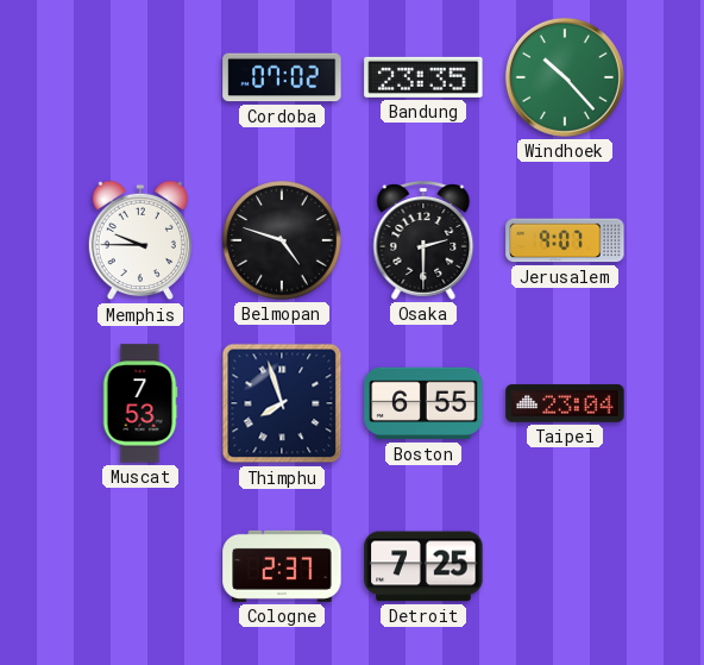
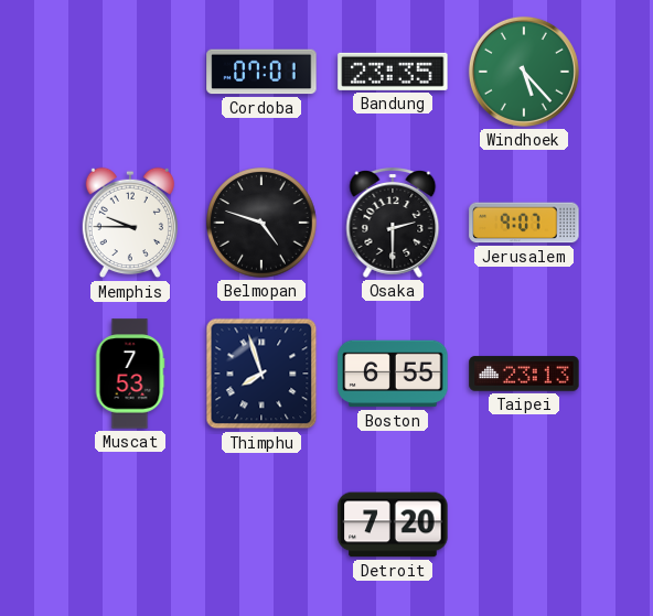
Cordoba: 07:02 -> 07:01 (261, 72)
Windhoek: 10:23 -> 5:23 (524, 72)
Taipei: 23:04 -> 23:13 (524, 374)
Cologne: 2:37 -> none (282, 566)
Detroit: 7:25 -> 7:20 (393, 525)
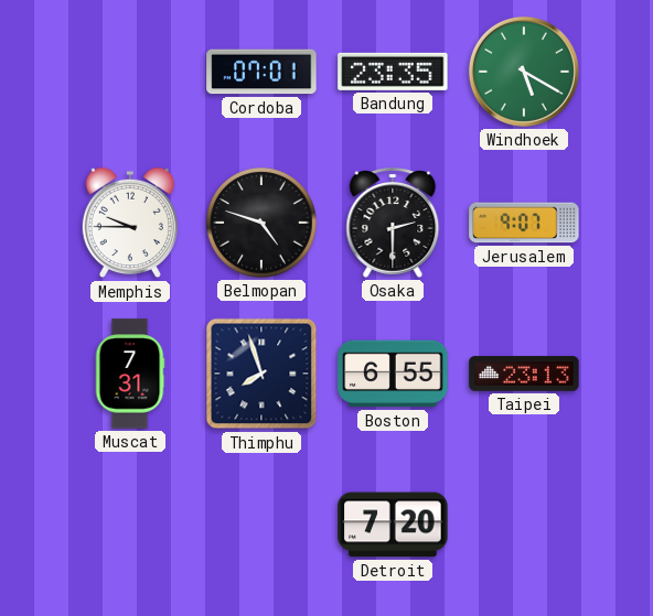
Windhoek: 5:23 -> 5:20 (524, 72)
Muscat: 7:53 -> 7:31 (130, 374)
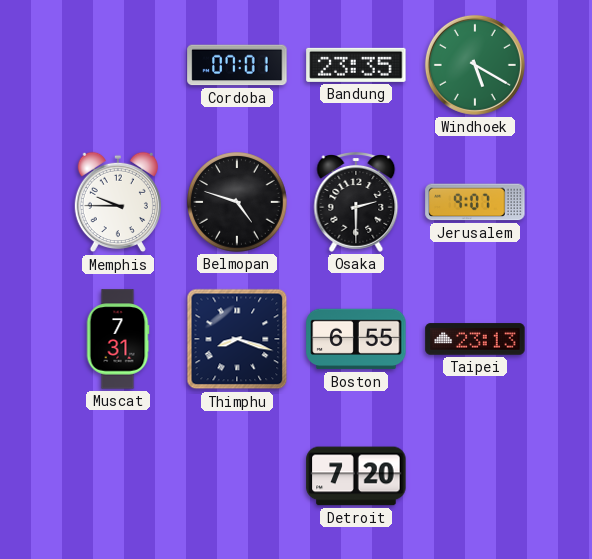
Thimphu: 7:57 -> 8:18 (237, 339)
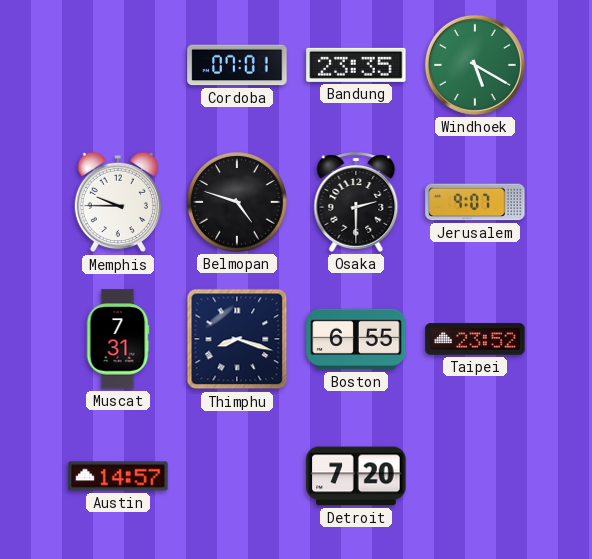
Taipei: 23:13 -> 23:52 (475, 339)
Austin: none -> 14:57 (118, 476)
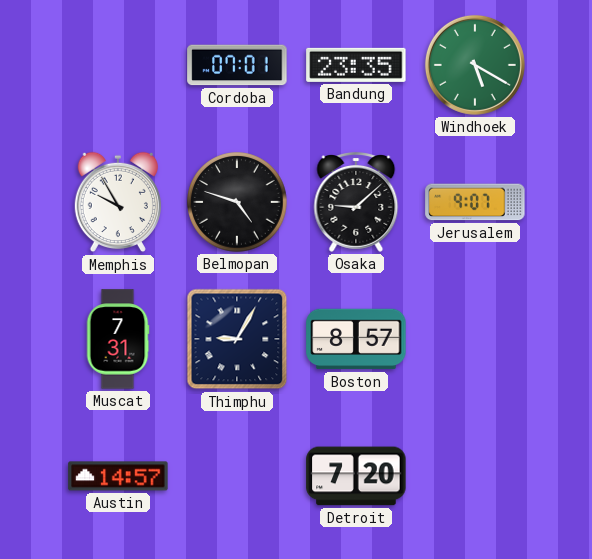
Memphis: 9:45 -> 9:55 (118, 202)
Osaka: 2:30 -> 9:08 (356, 203)
Thimphu: 8:18 -> 9:05 (237, 339)
Boston: 6:55 -> 8:57 (356, 339)
Taipei: 23:52 -> none (475, 339)
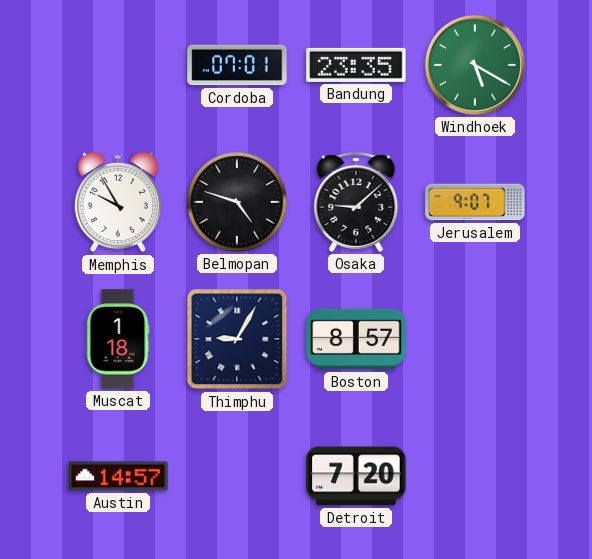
Muscat: 7:31 -> 1:18 (118, 339)
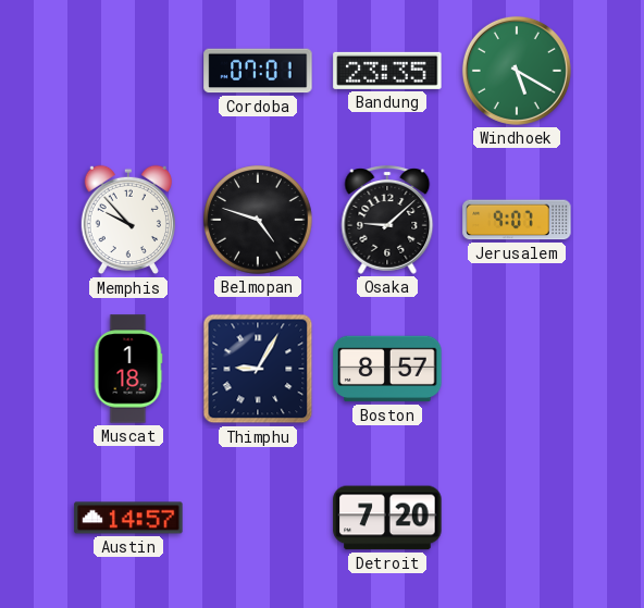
Memphis: 9:55 -> 9:53 (128, 220)
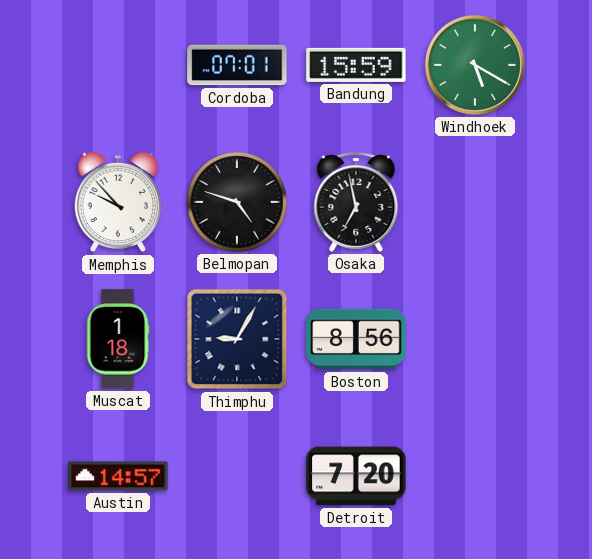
Bandung: 23:35 -> 15:59 (356, 65)
Osaka: 9:08 -> 6:58 (356, 203)
Jerusalem: 9:07 -> none (517, 220)
Boston: 8:57 -> 8:56 (356, 339)
